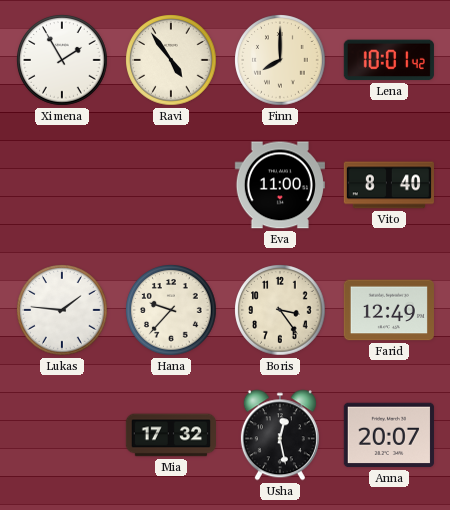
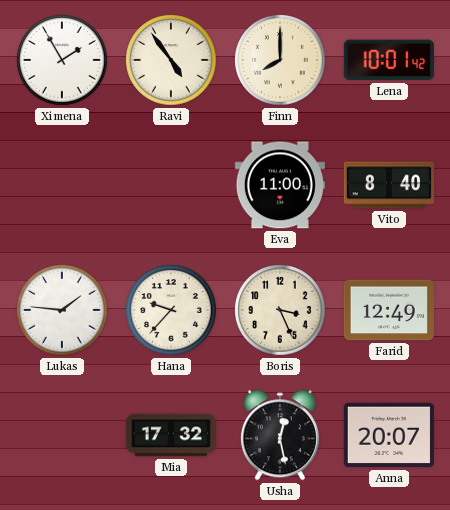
Boris: 3:24 -> 3:26 (280, 310)
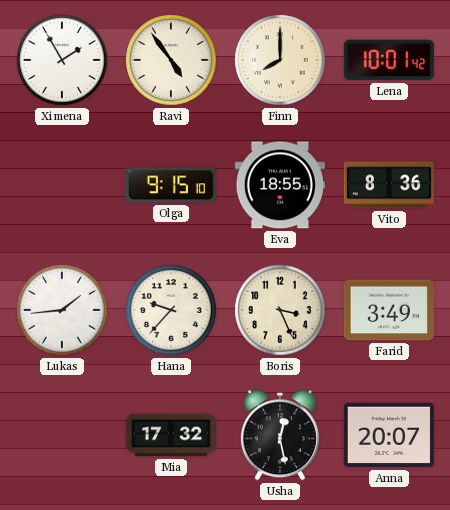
Olga: none -> 9:15 (171, 185)
Eva: 11:00 -> 18:55 (280, 185)
Vito: 8:40 -> 8:36 (389, 185)
Lukas: 1:46 -> 1:44 (62, 310)
Farid: 12:49 -> 3:49 (389, 310)
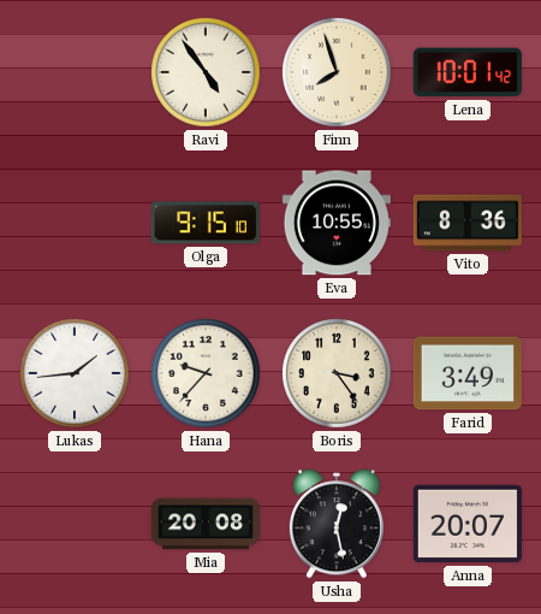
Ximena: 1:55 -> none (62, 60)
Finn: 8:00 -> 7:57 (337, 72)
Eva: 18:55 -> 10:55 (337, 223)
Boris: 3:26 -> 3:24 (337, 373)
Mia: 17:32 -> 20:08 (204, 524)
